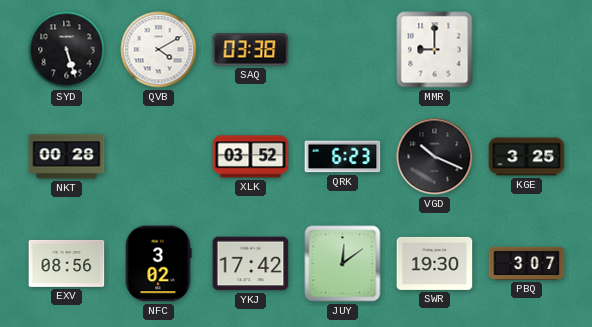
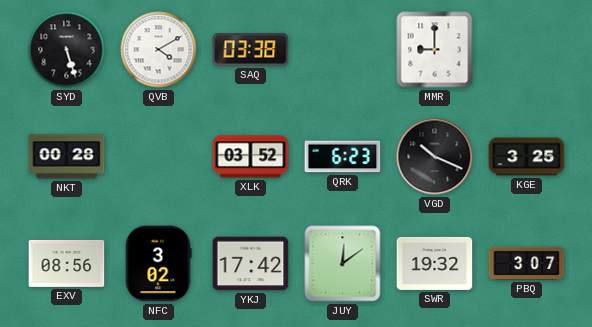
SWR: 19:30 -> 19:32 (435, 263)
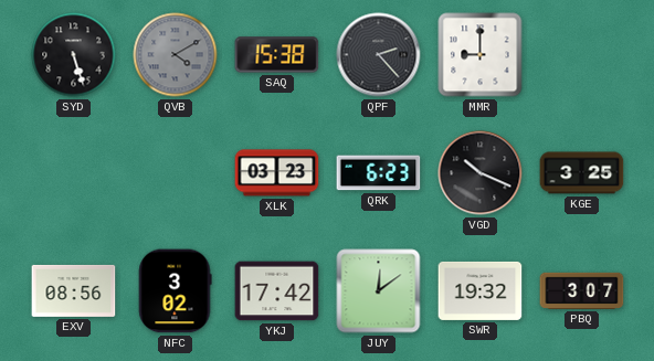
QVB dial: white -> grey (176, 55)
SAQ: 03:38 -> 15:38 (277, 55)
QPF: none -> 2:23 (379, 55)
NKT: 00:28 -> none (67, 157)
XLK: 03:52 -> 03:23 (277, 173)
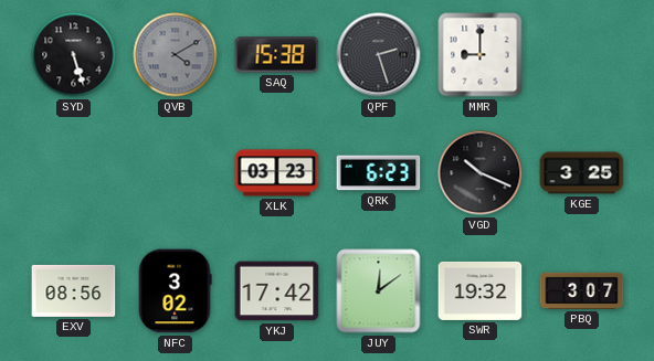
QPF: 2:23 -> 2:27 (379, 55)
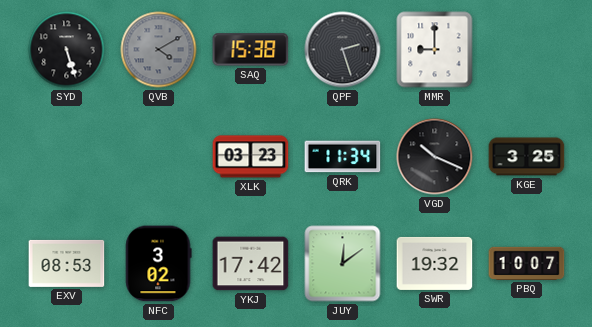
QRK: 6:23 -> 11:34 (343, 157)
EXV: 08:56 -> 08:53 (67, 263)
PBQ: 3:07 -> 10:07 (527, 263)
